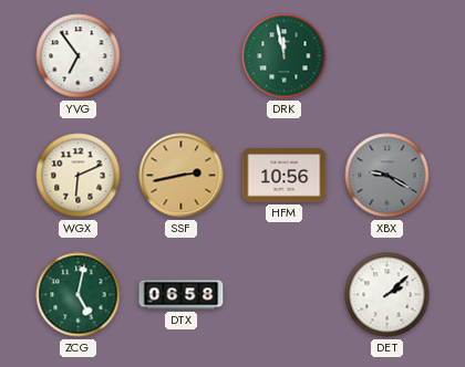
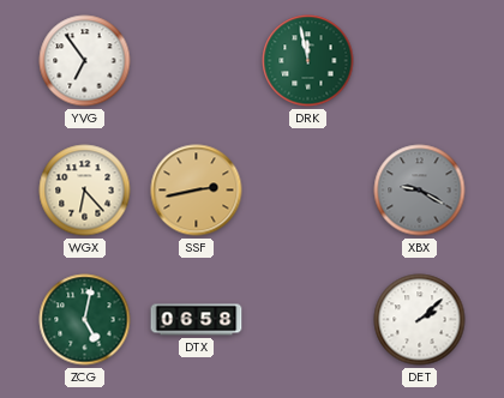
WGX: 6:11 -> 6:23 (85, 191)
HFM: 10:56 -> none (285, 176)
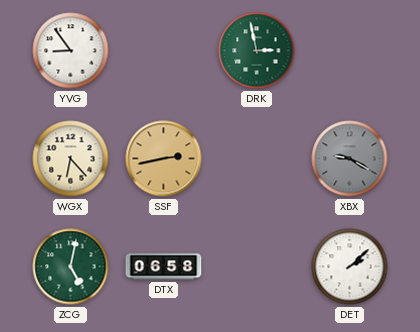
YVG: 6:54 -> 8:54 (71, 51)
DRK: 11:58 -> 2:58 (257, 51)
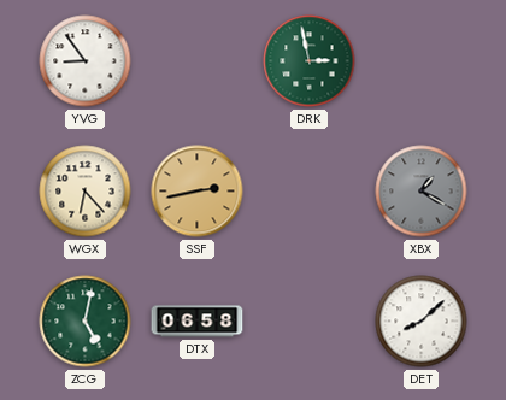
XBX: 9:20 -> 1:20 (422, 192)
DET: 2:08 -> 8:08 (422, 322)
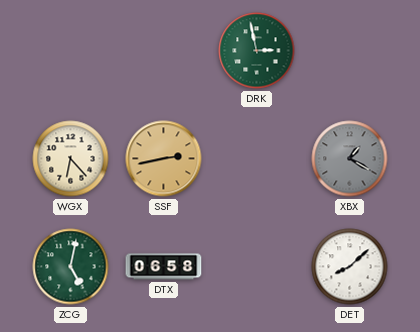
YVG: 8:54 -> none (86, 61)
